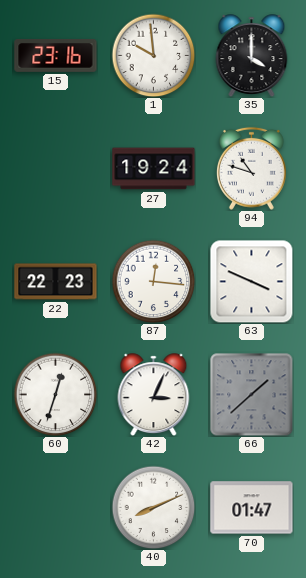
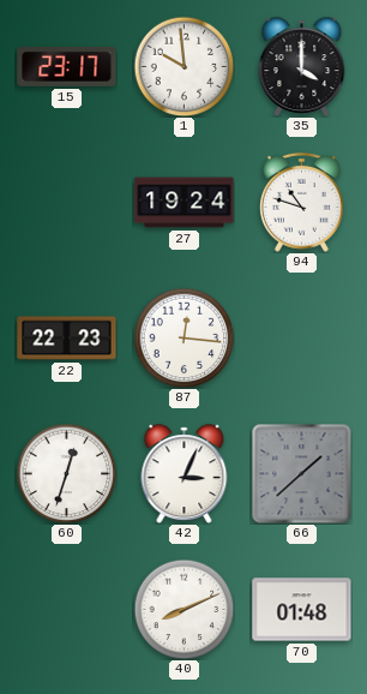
15: 23:16 -> 23:17 (67, 67)
63: 3:49 -> none (251, 281)
70: 01:47 -> 01:48 (302, 610)
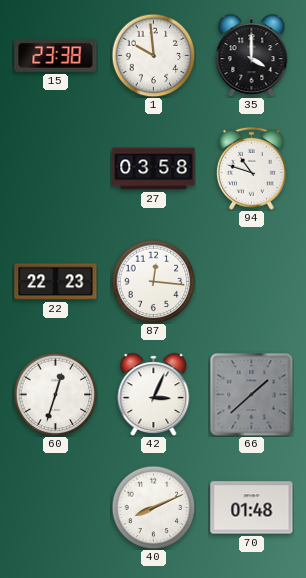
15: 23:17 -> 23:38 (56, 56)
27: 19:24 -> 03:58 (154, 169)
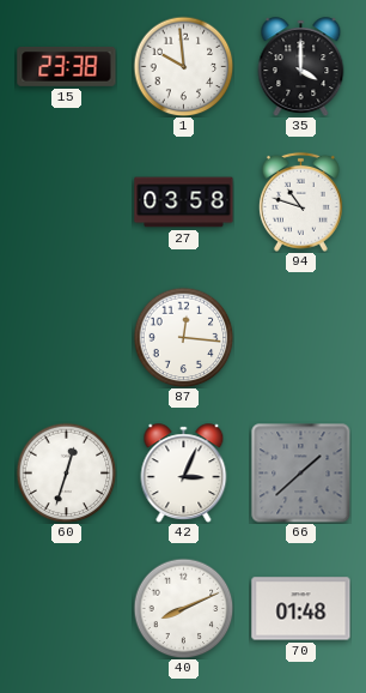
22: 22:23 -> none (56, 282)
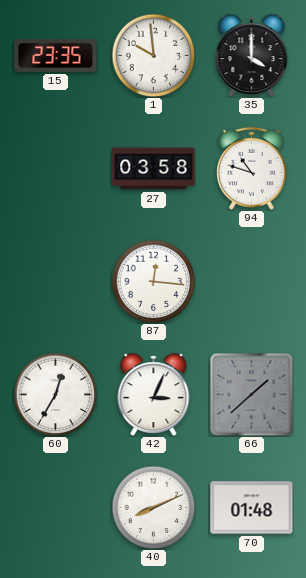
15: 23:38 -> 23:35 (56, 56)
60: 12:33 -> 12:35 (55, 394)
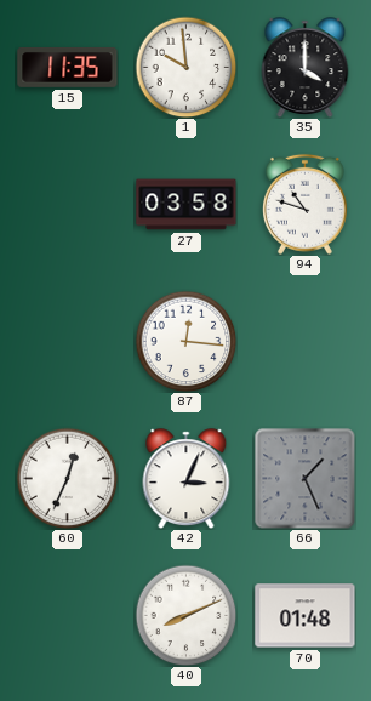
15: 23:35 -> 11:35 (68, 68)
60: 12:35 -> 12:34 (67, 478)
66: 1:38 -> 1:26 (304, 478)
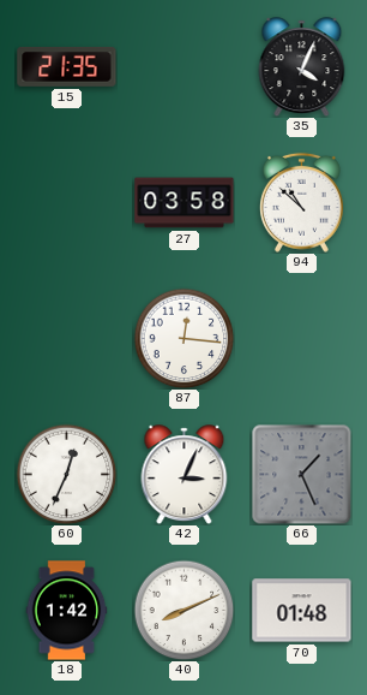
15: 11:35 -> 21:35 (67, 67)
1: 9:59 -> none (185, 67)
35: 4:00 -> 4:04 (302, 67)
94: 10:48 -> 10:52 (301, 202)
18: none -> 1:42 (67, 611)
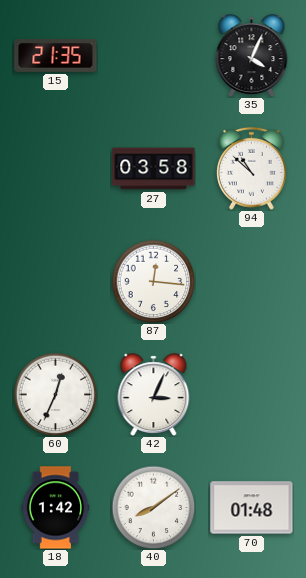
66: 1:26 -> none (301, 474)
40: 8:11 -> 8:09 (153, 507)
